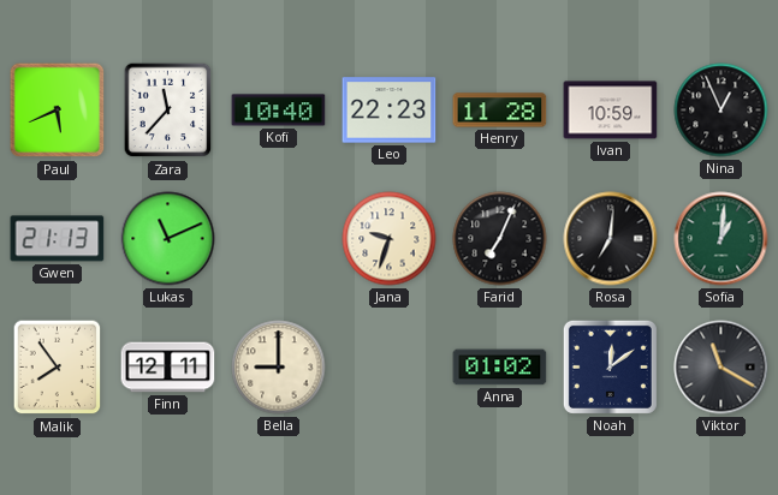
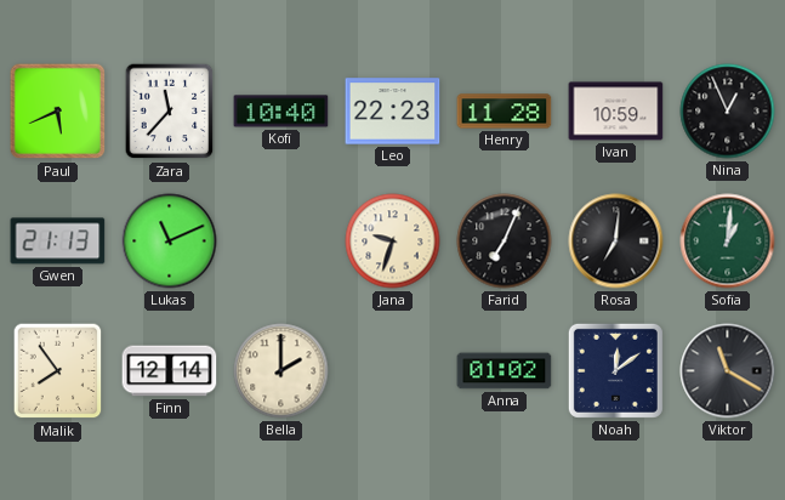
Finn: 12:11 -> 12:14 (170, 371)
Bella: 9:00 -> 2:00 (281, 371)
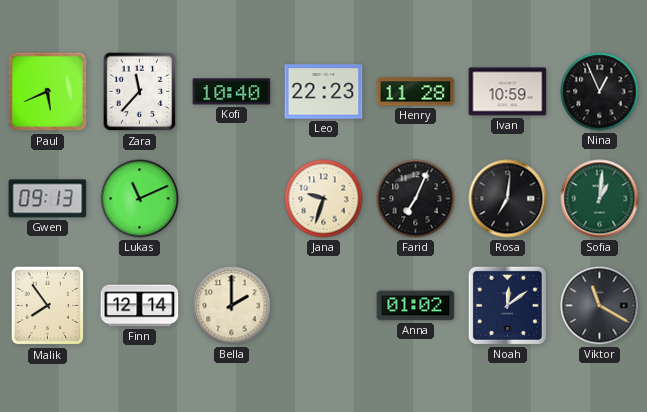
Gwen: 21:13 -> 09:13 (48, 199)
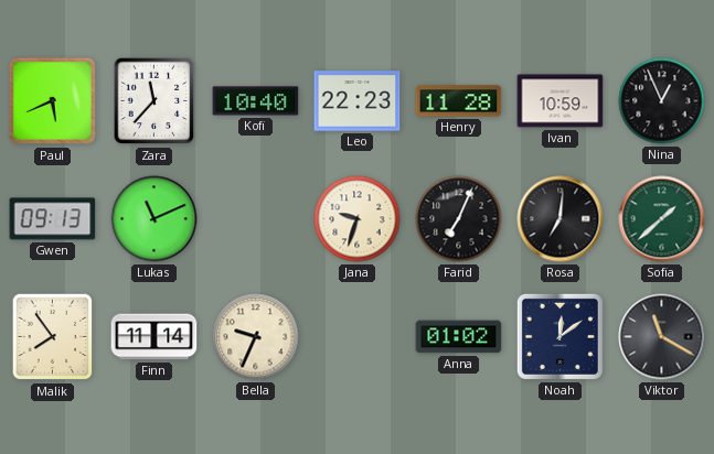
Sofia: 1:01 -> 1:38 (662, 219)
Finn: 12:14 -> 11:14 (154, 337)
Bella: 2:00 -> 9:34 (256, 337)
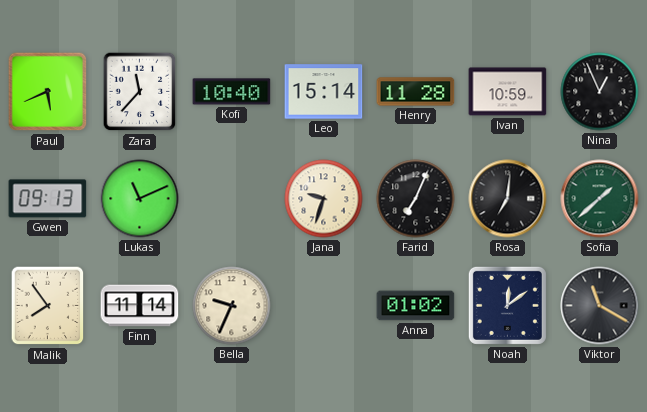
Leo: 22:23 -> 15:14 (324, 92)
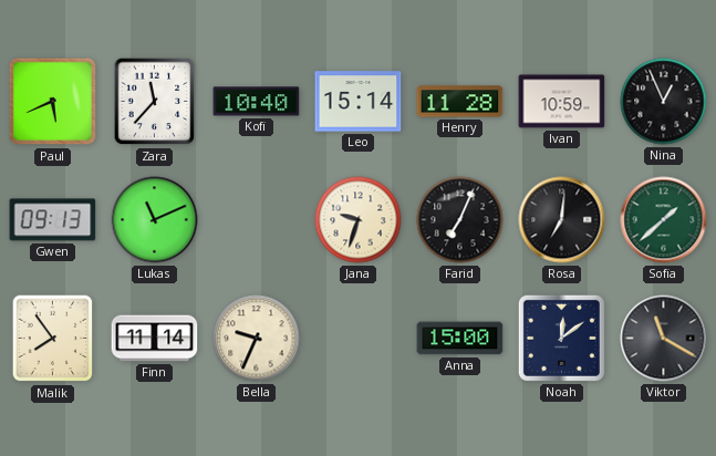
Anna: 01:02 -> 15:00 (460, 339)
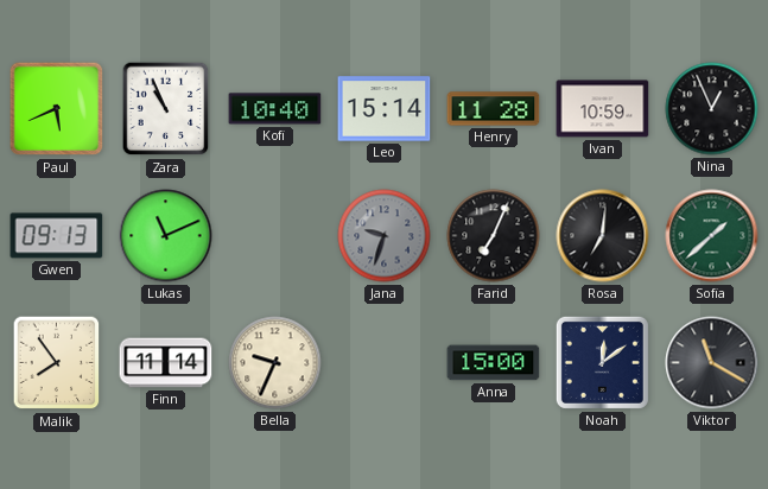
Zara: 11:37 -> 10:56 (166, 109)
Jana dial: cream -> grey (385, 236)
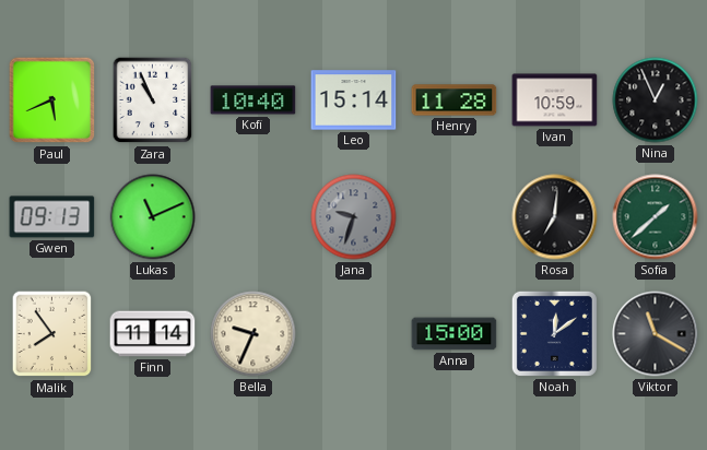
Farid: 7:04 -> none (494, 236)
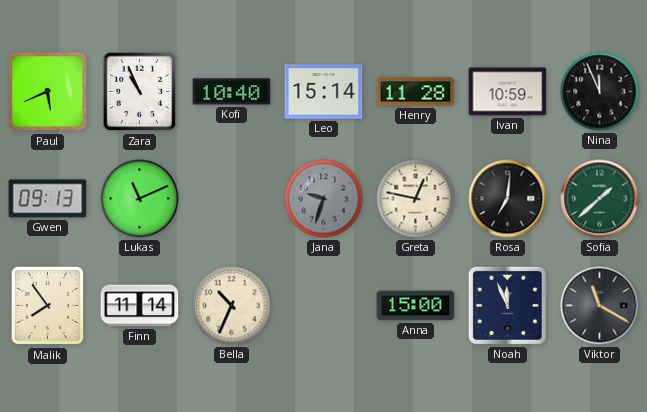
Nina: 12:56 -> 11:56 (600, 92)
Greta: none -> 12:47 (416, 199)
Bella: 9:34 -> 10:34 (232, 306)
Noah: 12:09 -> 11:56 (507, 305)
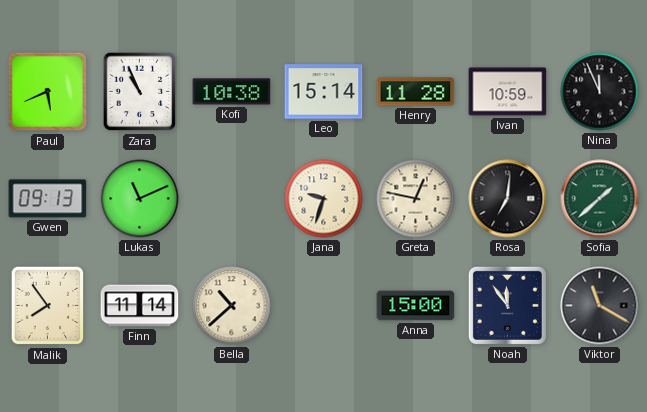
Kofi: 10:40 -> 10:38 (232, 92)
Jana dial: grey -> cream (324, 199)
Bella: 10:34 -> 10:38 (232, 306)
Noah: 11:56 -> 11:54 (507, 305)
